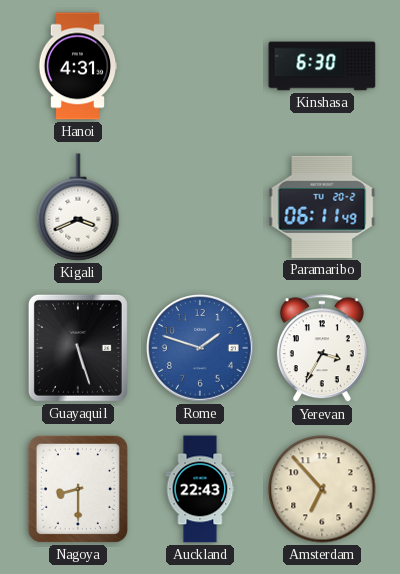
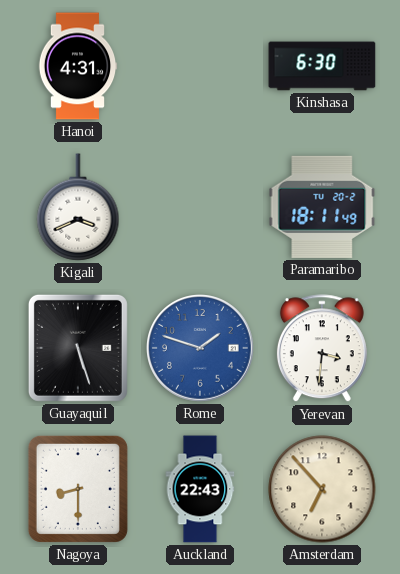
Paramaribo: 06:11 -> 18:11 (322, 207)
Yerevan: 3:35 -> 3:31 (322, 349)
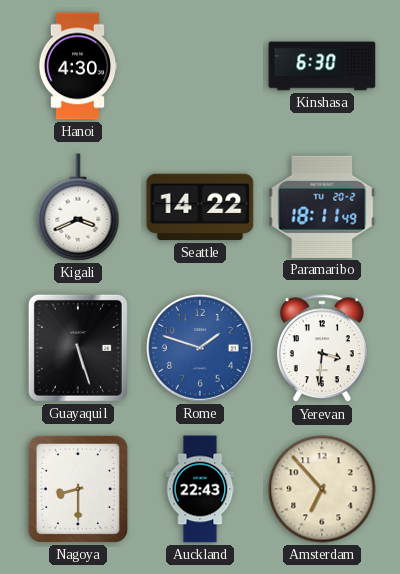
Hanoi: 4:31 -> 4:30 (78, 66)
Seattle: none -> 14:22 (200, 207)
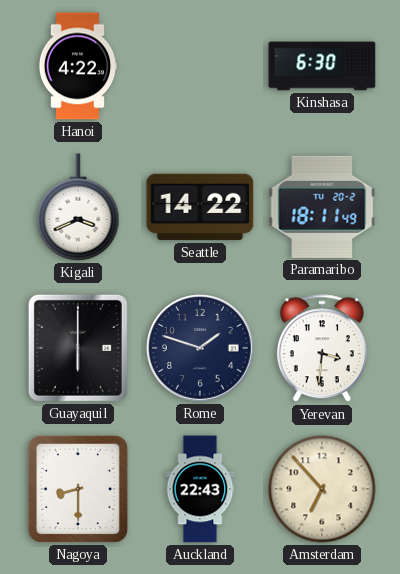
Hanoi: 4:30 -> 4:22 (78, 66)
Guayaquil: 5:27 -> 6:00 (78, 348)
Rome dial: blue -> navy (201, 349)
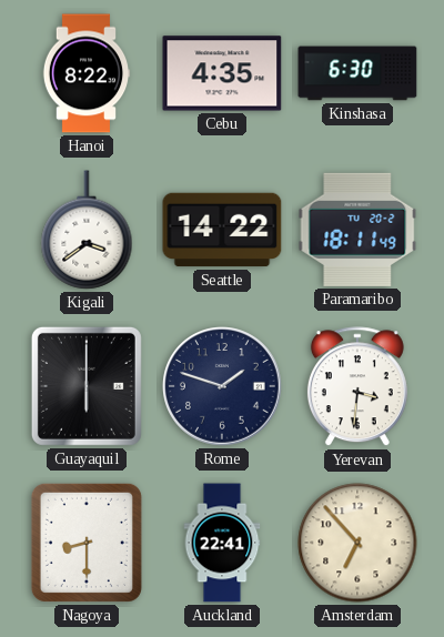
Hanoi: 4:22 -> 8:22 (87, 73)
Cebu: none -> 4:35 (222, 73)
Kigali: 3:41 -> 3:39 (87, 230)
Auckland: 22:43 -> 22:41 (222, 543)
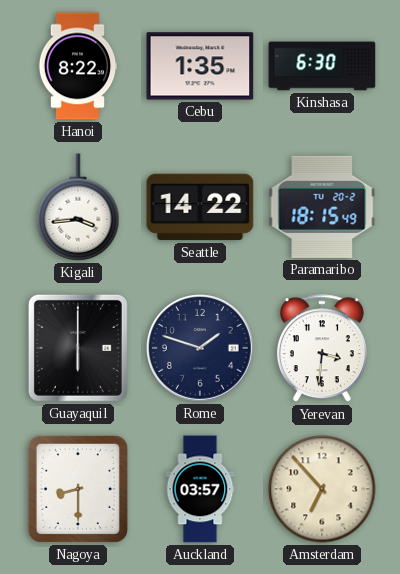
Cebu: 4:35 -> 1:35 (200, 66)
Kigali: 3:39 -> 3:44 (78, 207)
Paramaribo: 18:11 -> 18:15 (322, 207)
Auckland: 22:41 -> 03:57 (200, 489)
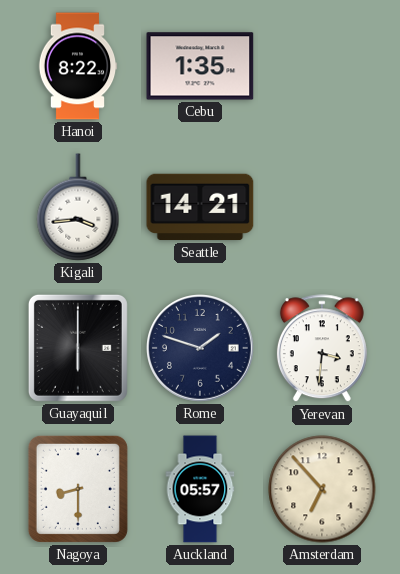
Kinshasa: 6:30 -> none (322, 66)
Seattle: 14:22 -> 14:21 (200, 207)
Paramaribo: 18:15 -> none (322, 207)
Auckland: 03:57 -> 05:57 (200, 489)
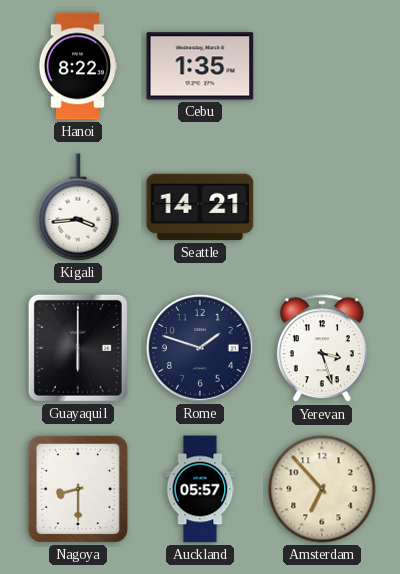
Yerevan: 3:31 -> 3:27 (322, 349)
